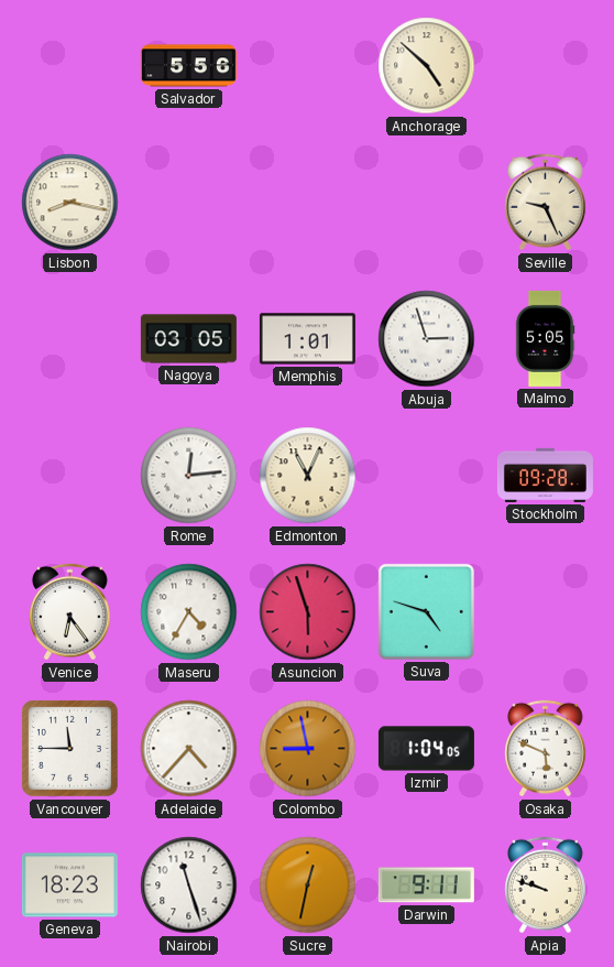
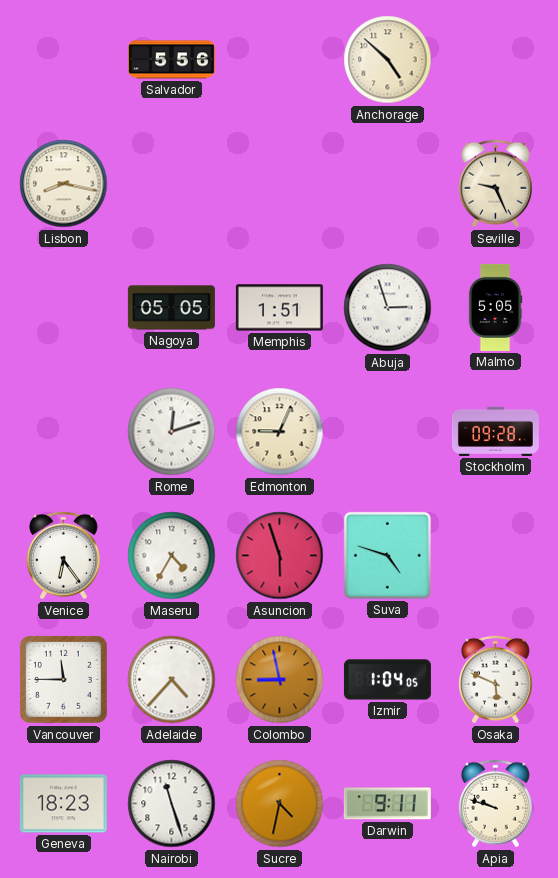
Nagoya: 03:05 -> 05:05 (171, 308)
Memphis: 1:01 -> 1:51 (279, 308)
Rome: 12:14 -> 12:12 (172, 432)
Edmonton: 11:04 -> 9:04 (280, 432)
Sucre: 12:32 -> 4:32 (280, 804)
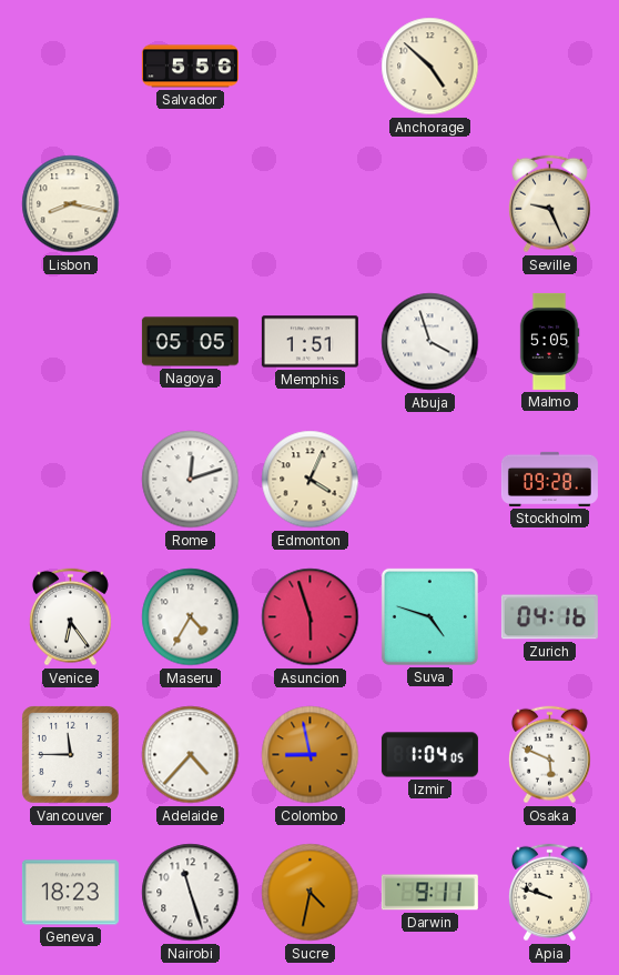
Abuja: 2:57 -> 3:57 (430, 342)
Edmonton: 9:04 -> 4:04 (311, 480)
Zurich: none -> 04:16 (549, 617)
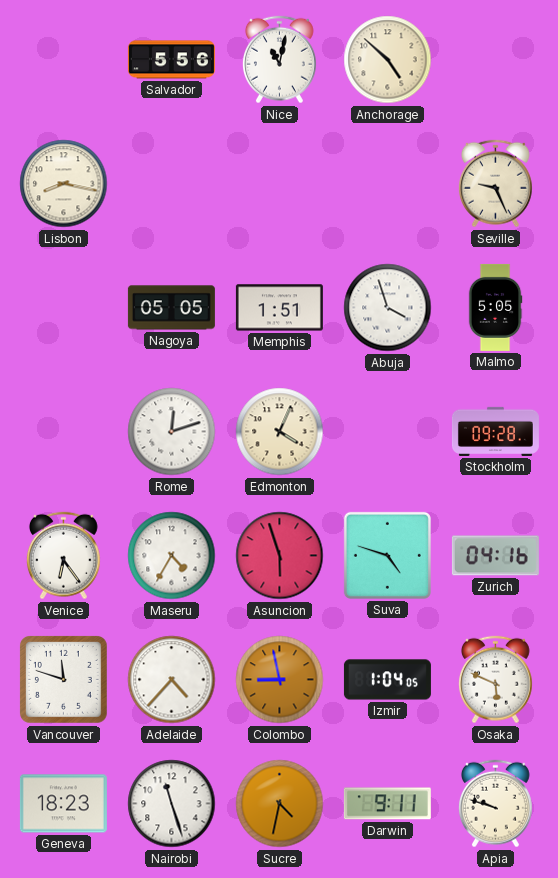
Nice: none -> 11:02 (279, 60)
Vancouver: 11:45 -> 11:48 (63, 679)
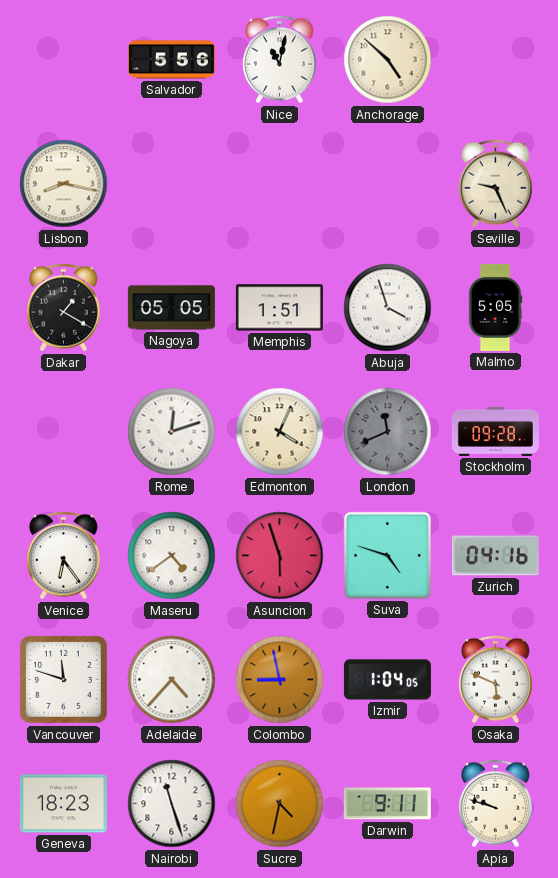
Dakar: none -> 1:20 (63, 308)
London: none -> 11:41 (388, 432)
Maseru: 4:35 -> 4:39 (172, 556)
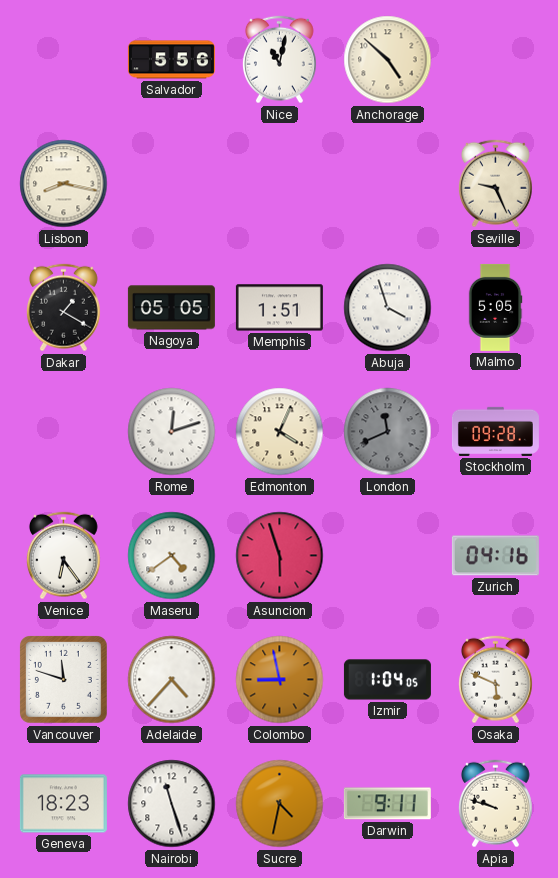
Suva: 4:48 -> none (387, 555)
